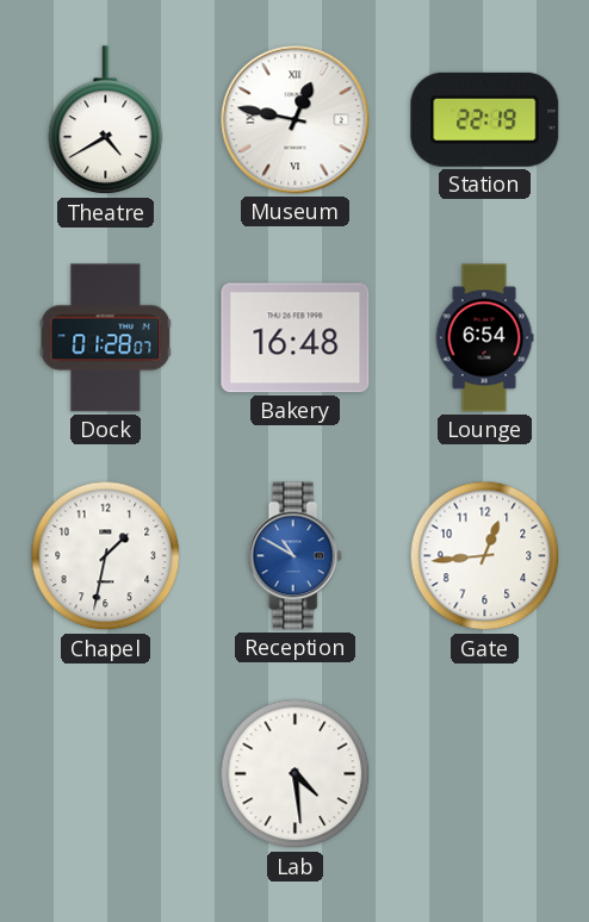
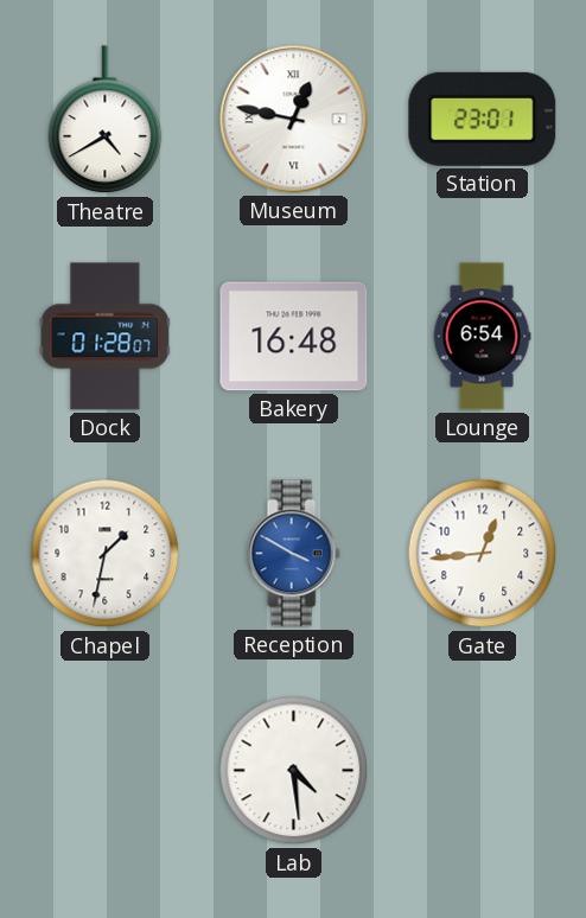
Station: 22:19 -> 23:01 (483, 119)
Reception: 10:50 -> 3:50 (293, 554)
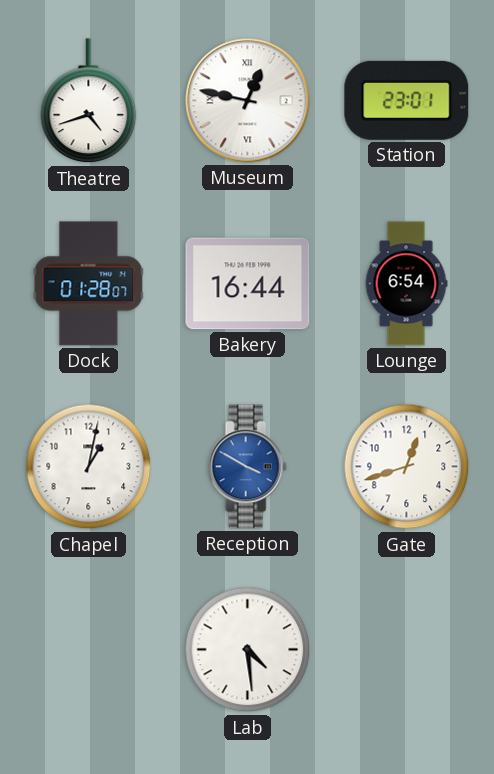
Theatre: 4:40 -> 4:42 (89, 101)
Bakery: 16:48 -> 16:44 (248, 284)
Chapel: 1:32 -> 1:02 (89, 467)
Gate: 12:44 -> 12:42 (407, 467)
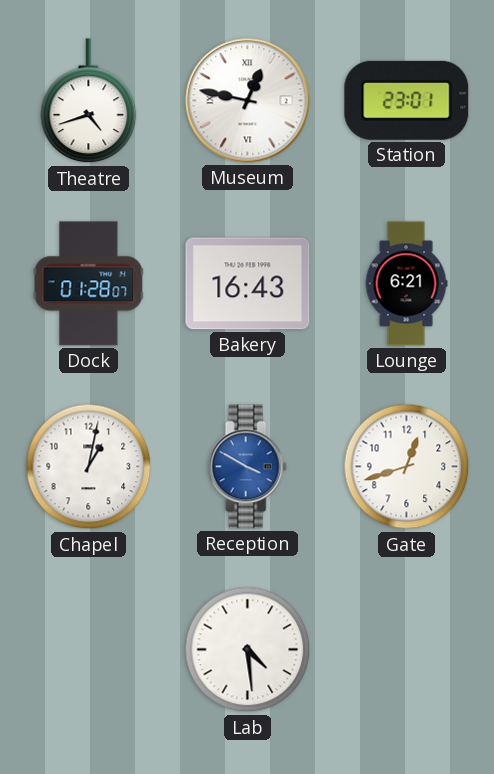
Bakery: 16:44 -> 16:43 (248, 284)
Lounge: 6:54 -> 6:21 (406, 284)
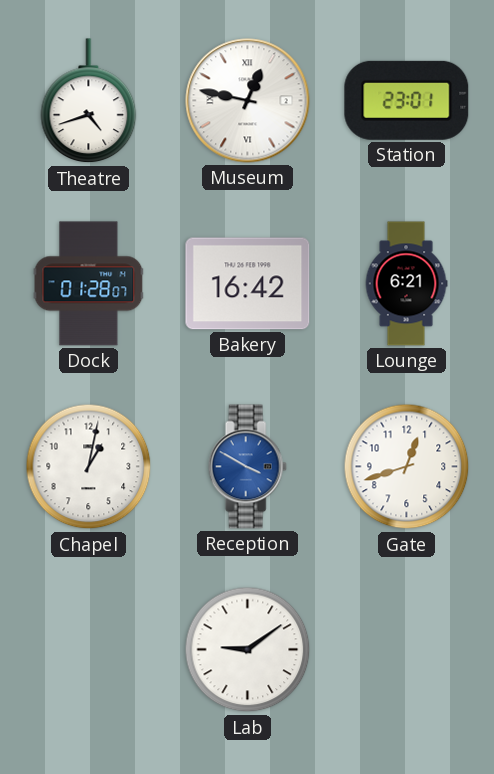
Bakery: 16:43 -> 16:42 (248, 284)
Lab: 4:29 -> 9:09 (248, 650)
